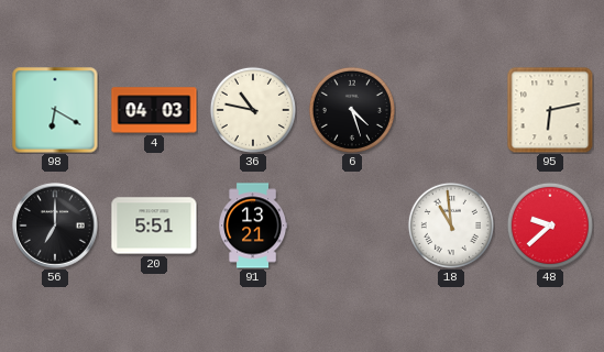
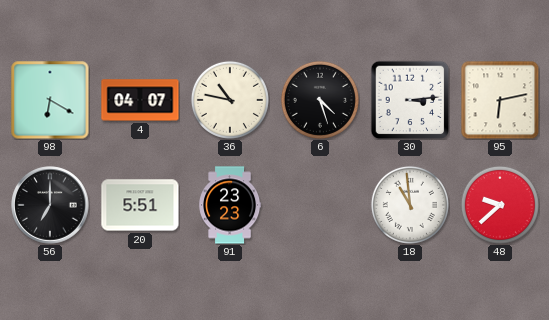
4: 04:03 -> 04:07 (140, 100)
30: none -> 3:14 (410, 100)
91: 13:21 -> 23:23 (231, 205)
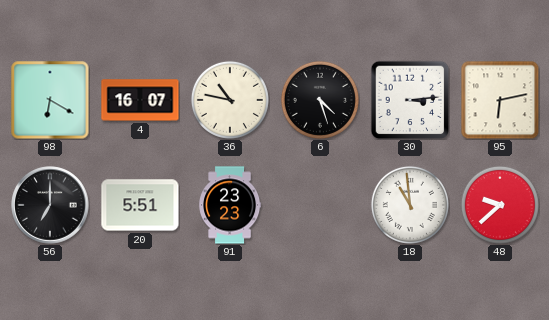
4: 04:07 -> 16:07 (140, 100)
